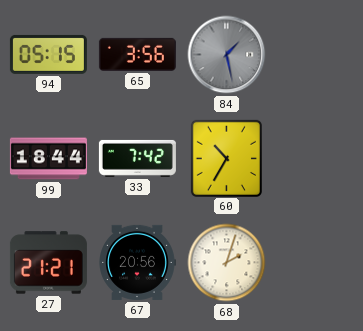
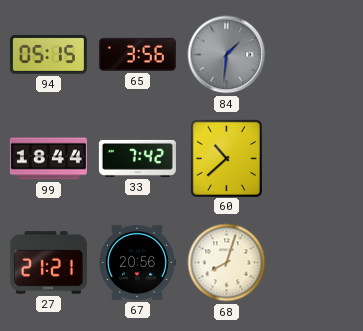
84: 1:28 -> 1:31 (227, 55)
60: 10:35 -> 10:38 (226, 158)
68: 2:03 -> 8:03 (227, 263)
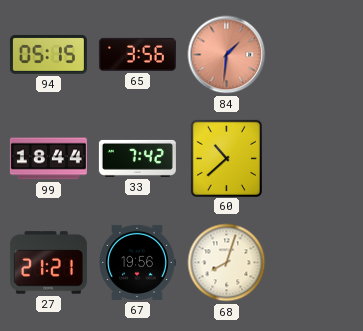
84 dial: grey -> salmon (227, 55)
67: 20:56 -> 19:56 (137, 262)
